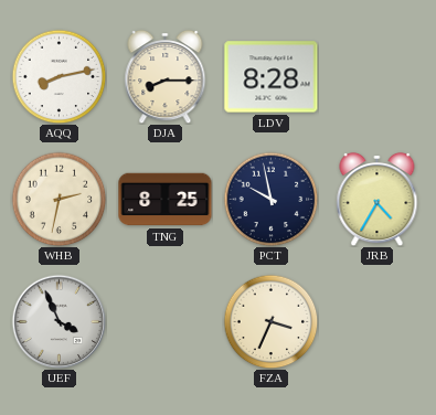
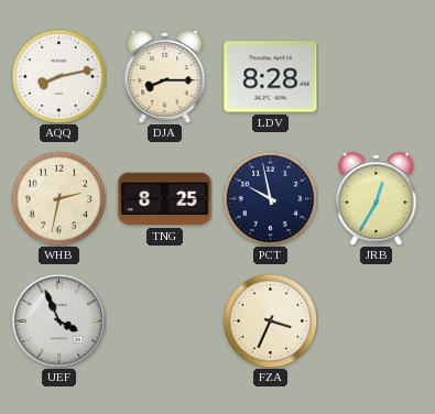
JRB: 4:35 -> 12:35 (377, 198)
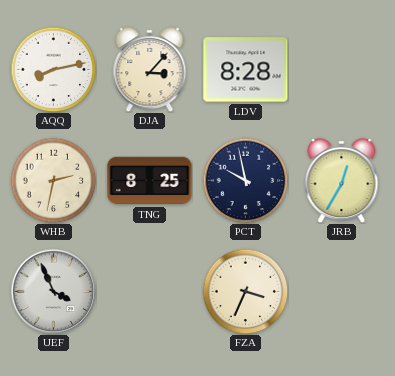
DJA: 8:15 -> 3:07 (150, 69)
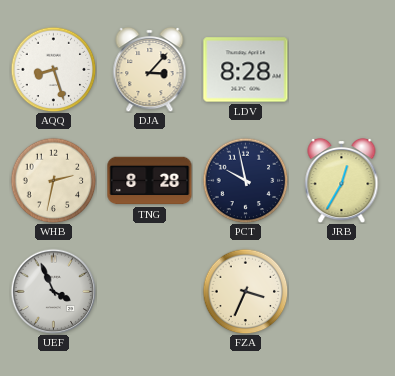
AQQ: 8:13 -> 8:27 (53, 69)
TNG: 8:25 -> 8:28 (150, 181)
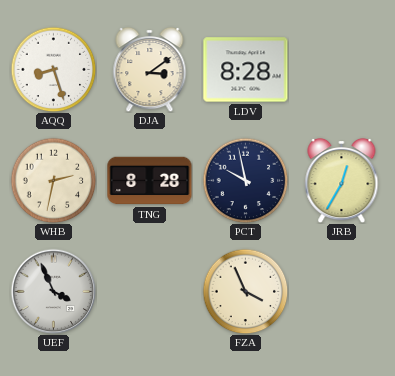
DJA: 3:07 -> 3:09 (150, 69)
FZA: 3:34 -> 3:56 (245, 291)
